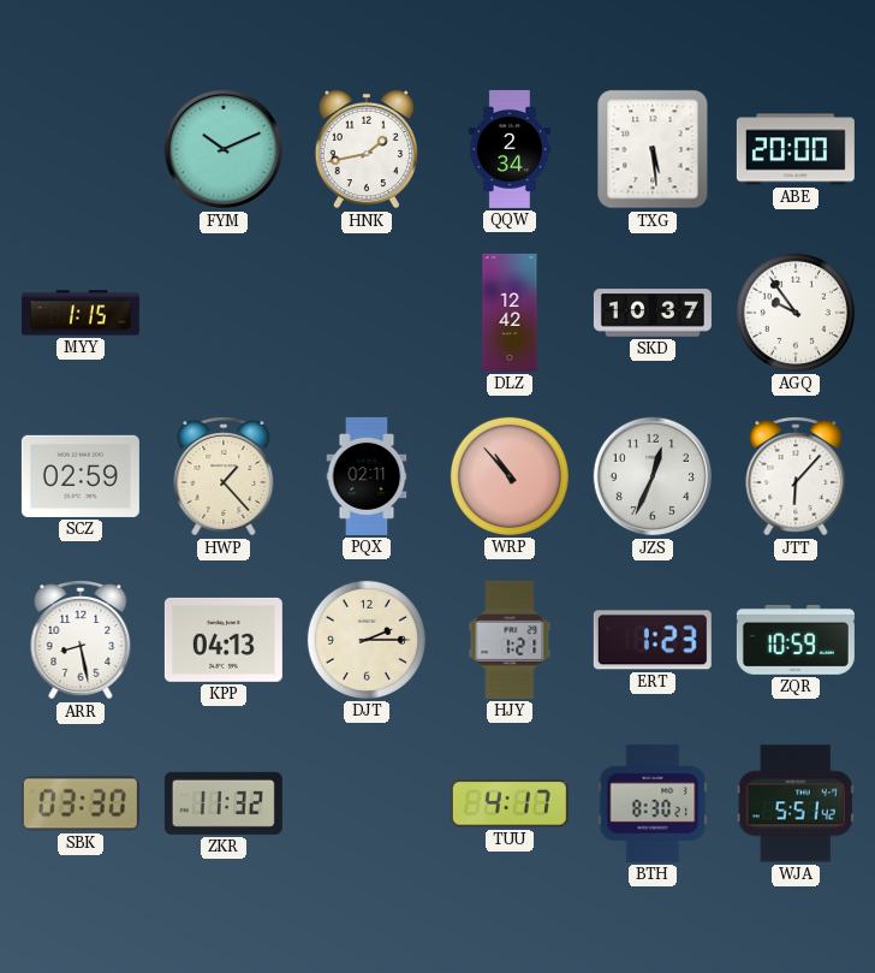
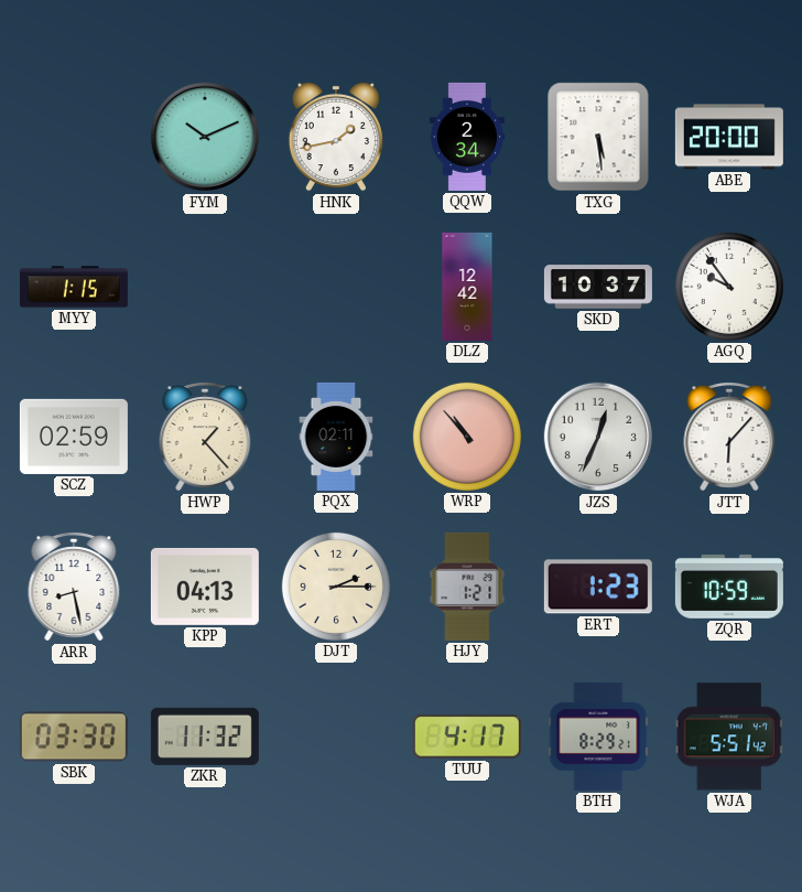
BTH: 8:30 -> 8:29 (598, 737)
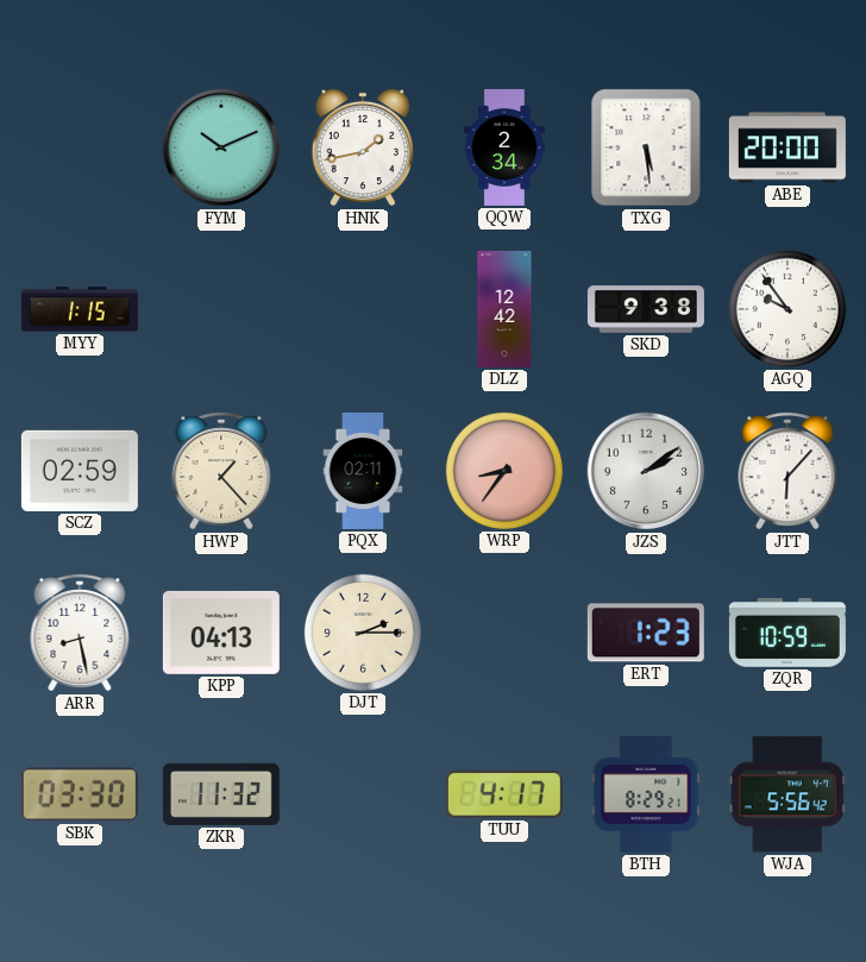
SKD: 10:37 -> 9:38 (646, 309)
WRP: 10:53 -> 8:36 (504, 471)
JZS: 12:34 -> 2:09 (646, 471)
HJY: 1:21 -> none (467, 587)
WJA: 5:51 -> 5:56 (787, 794)
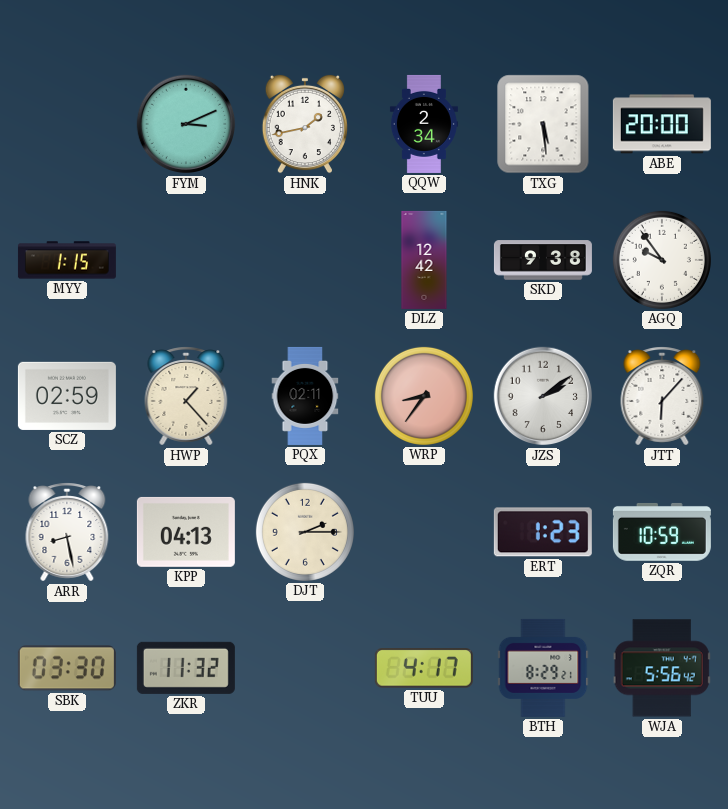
FYM: 10:11 -> 3:11 (186, 124)
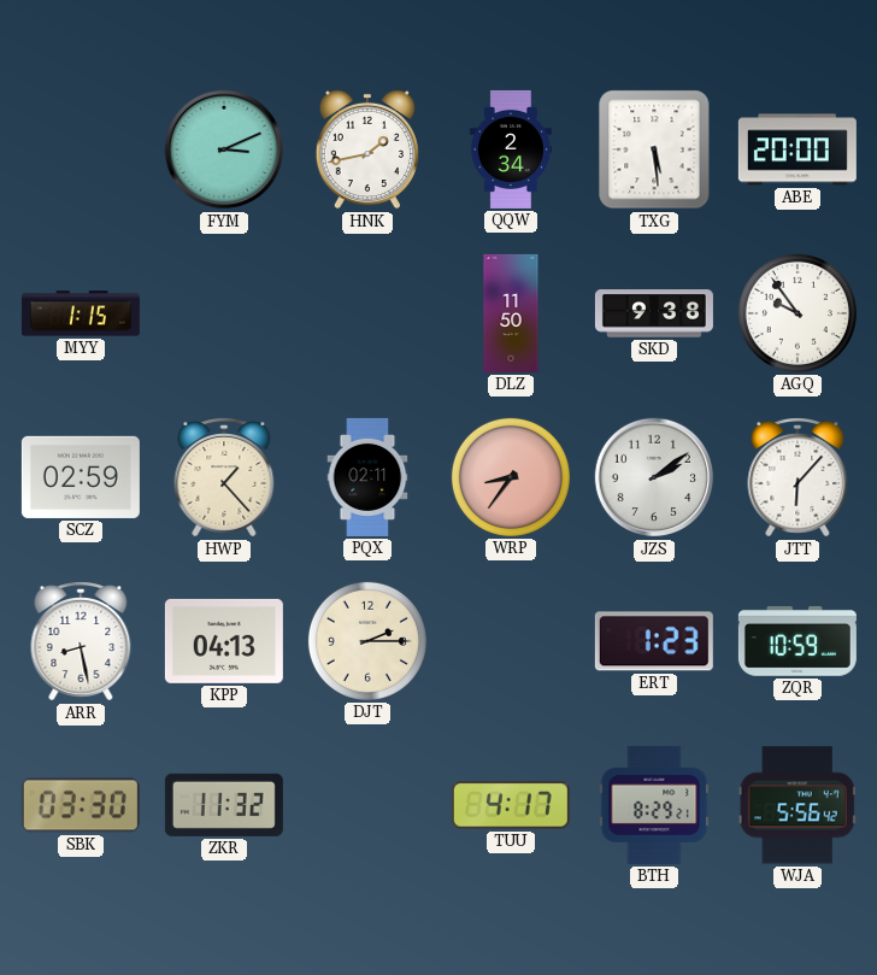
DLZ: 12:42 -> 11:50 (511, 313)
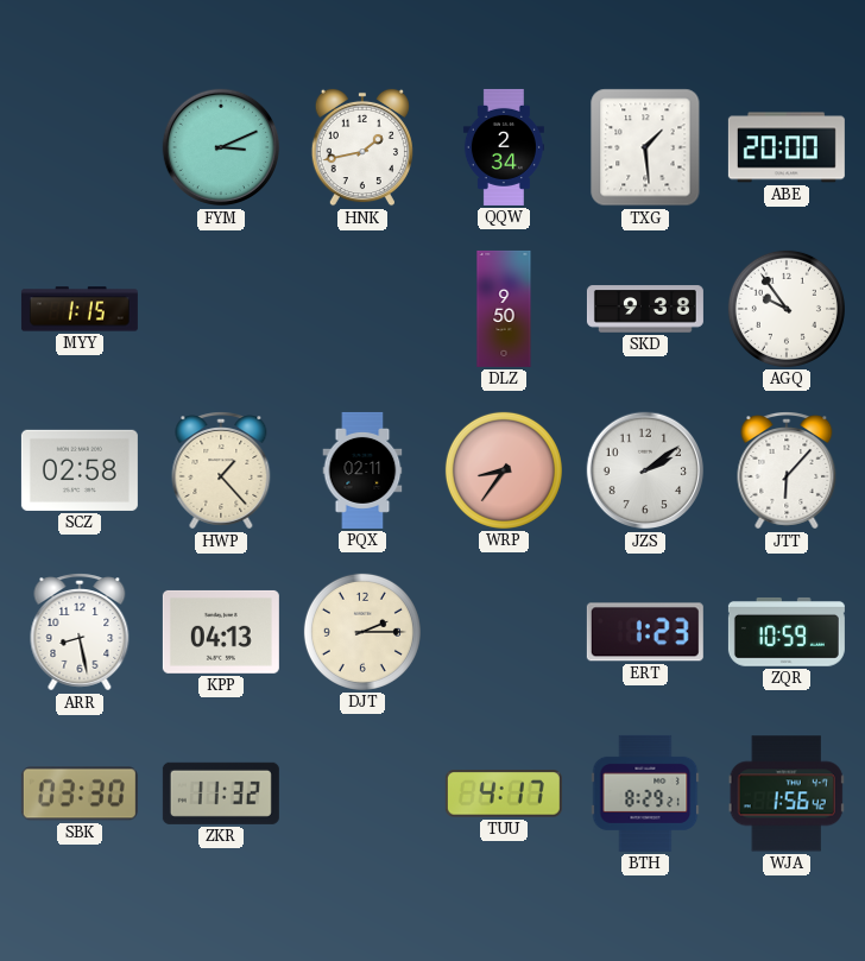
TXG: 5:29 -> 1:29 (645, 147)
DLZ: 11:50 -> 9:50 (504, 309)
SCZ: 02:59 -> 02:58 (80, 470)
WJA: 5:56 -> 1:56 (787, 794)
